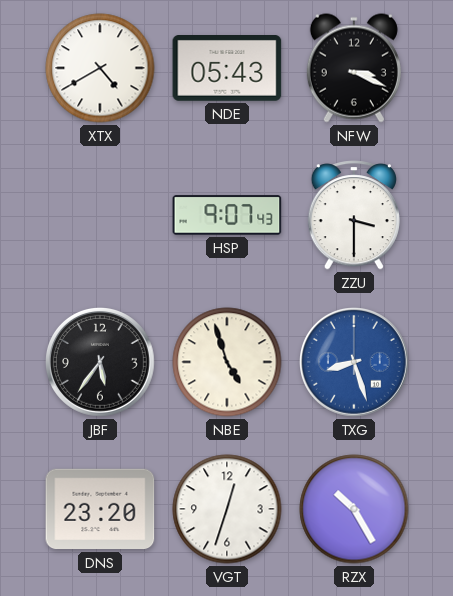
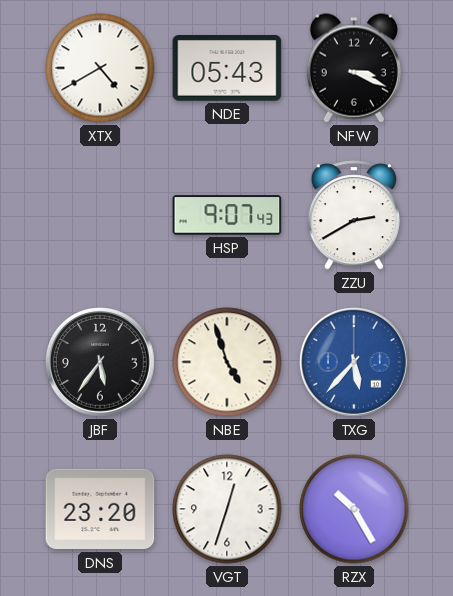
ZZU: 3:30 -> 2:40 (354, 215)
TXG: 8:27 -> 5:37 (355, 363)
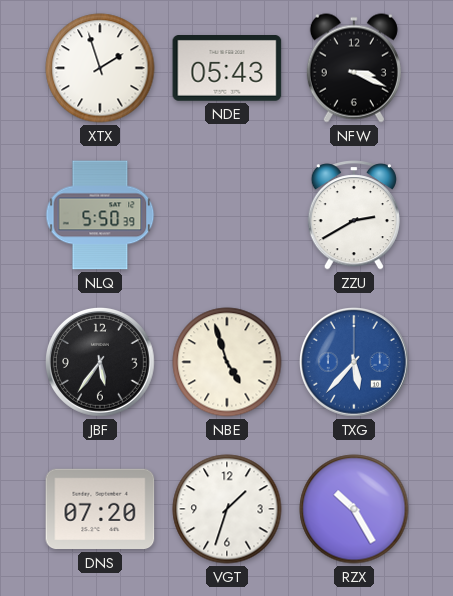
XTX: 4:40 -> 1:57 (100, 68)
NLQ: none -> 5:50 (100, 215)
HSP: 9:07 -> none (227, 215)
DNS: 23:20 -> 07:20 (100, 509)
VGT: 12:33 -> 1:33 (227, 509)
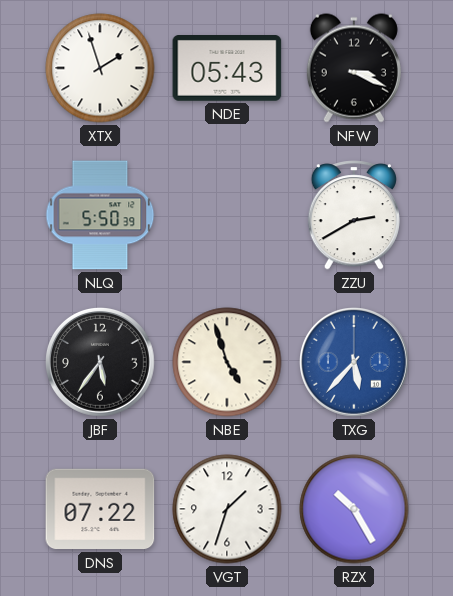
DNS: 07:20 -> 07:22 (100, 509)
